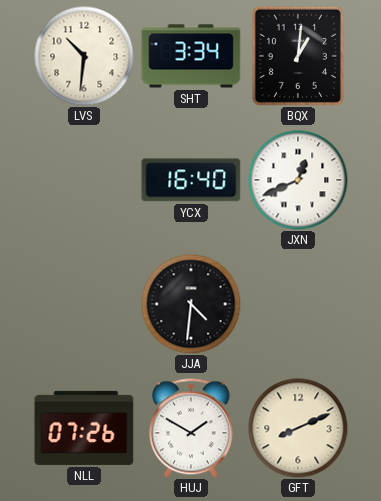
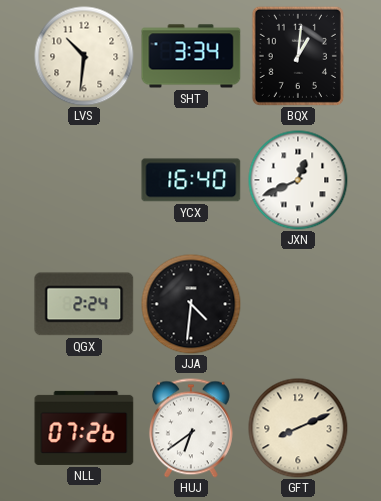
QGX: none -> 2:24 (84, 304)
HUJ: 1:50 -> 6:39 (191, 428)
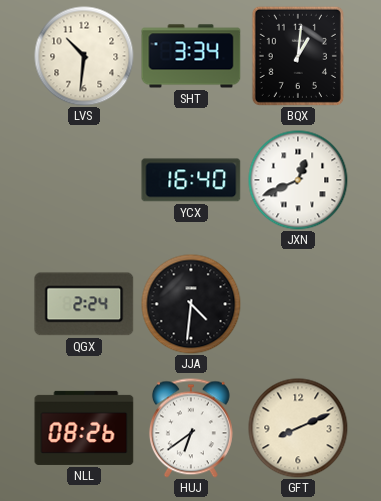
NLL: 07:26 -> 08:26 (84, 428)
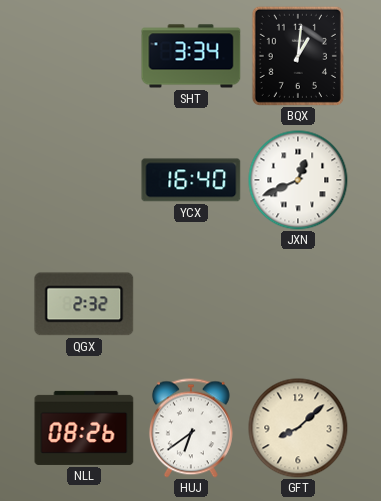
LVS: 10:31 -> none (84, 56)
QGX: 2:24 -> 2:32 (84, 304)
JJA: 4:31 -> none (191, 304)
GFT: 8:11 -> 8:08 (298, 428)
